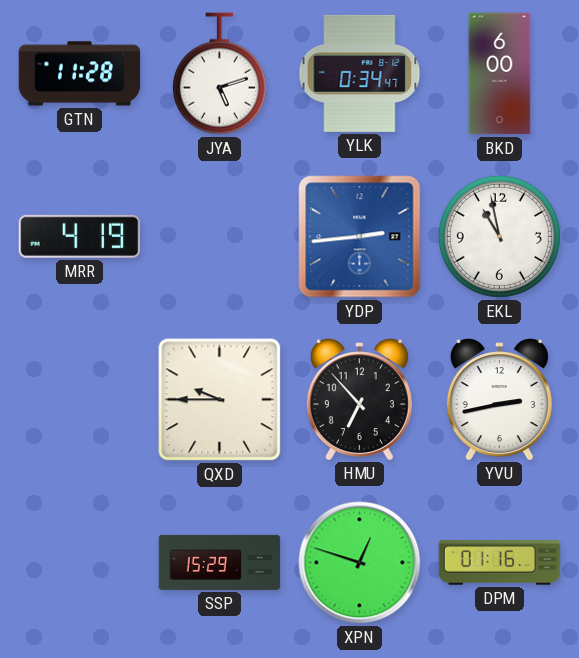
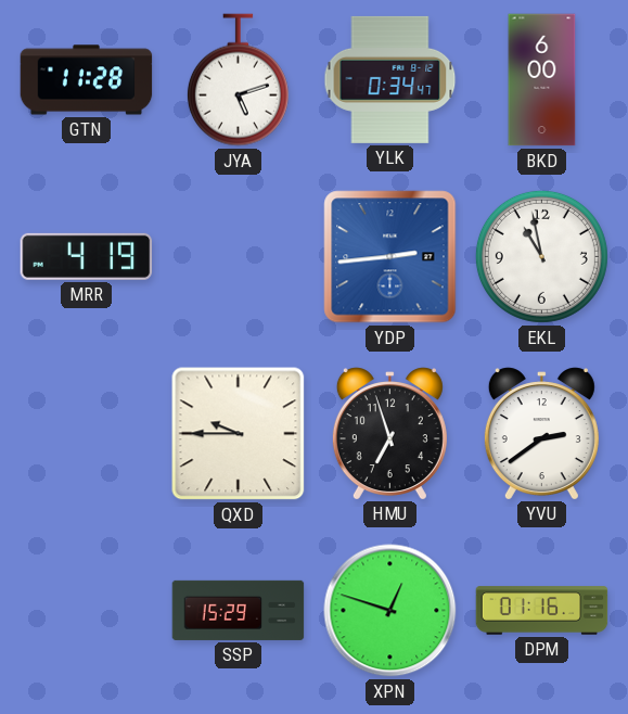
HMU: 6:53 -> 6:57 (389, 433)
YVU: 2:43 -> 2:39 (541, 433)
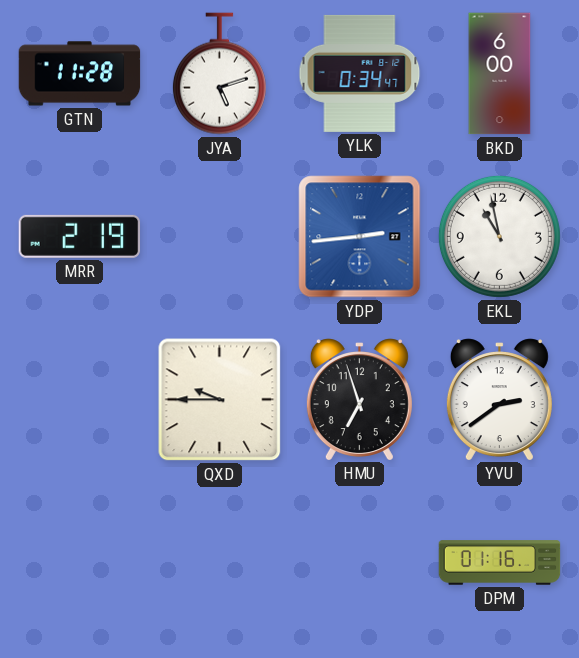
MRR: 4:19 -> 2:19 (80, 236)
SSP: 15:29 -> none (239, 610)
XPN: 12:48 -> none (390, 611)
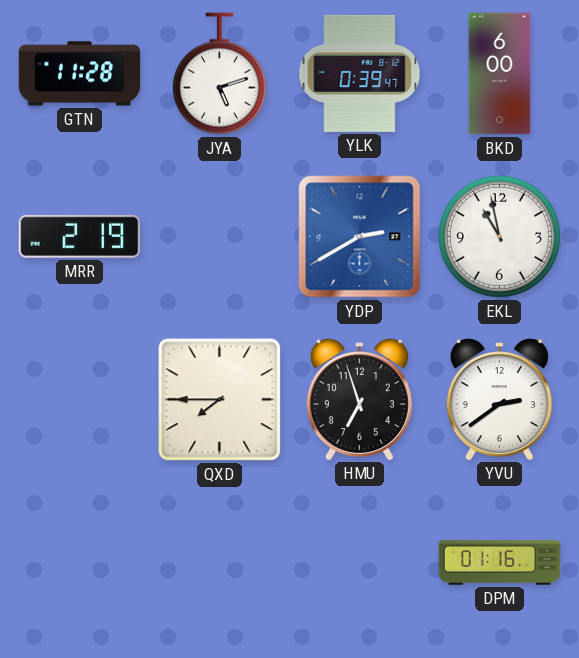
YLK: 0:34 -> 0:39 (360, 73)
YDP: 2:44 -> 2:40 (360, 237)
QXD: 9:45 -> 7:45 (220, 400)
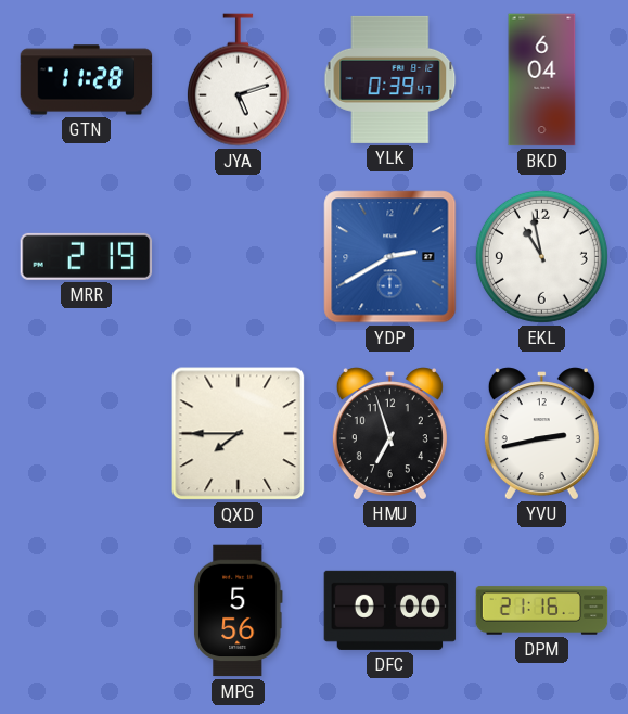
BKD: 6:00 -> 6:04 (542, 80)
YVU: 2:39 -> 2:43 (541, 433)
MPG: none -> 5:56 (239, 611)
DFC: none -> 0:00 (390, 610)
DPM: 01:16 -> 21:16 (542, 611)
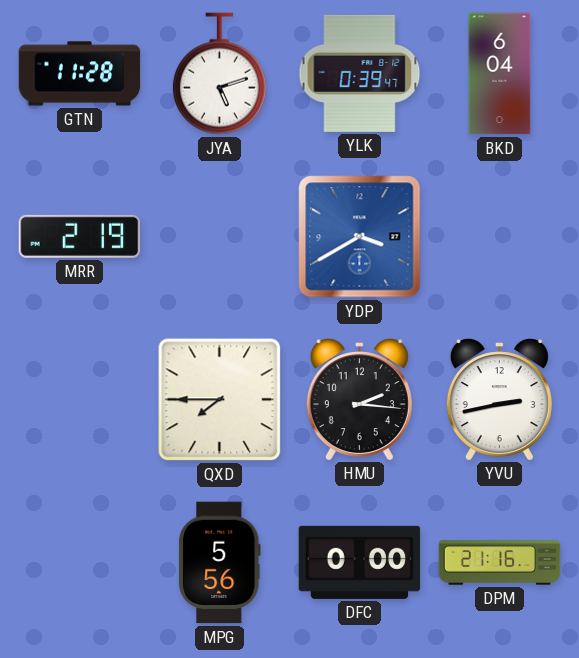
YDP: 2:40 -> 3:40 (360, 237)
EKL: 10:58 -> none (541, 256)
HMU: 6:57 -> 2:16 (359, 399)
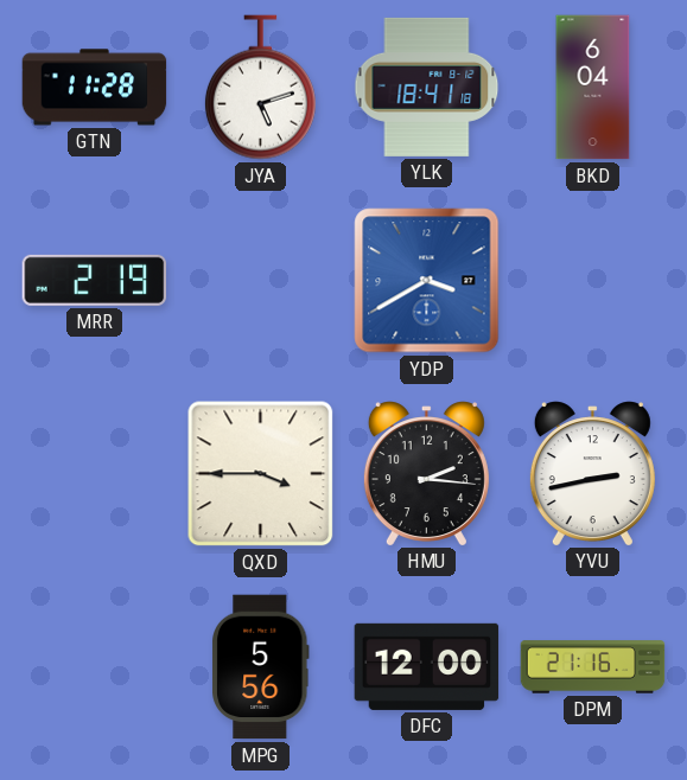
YLK: 0:39 -> 18:41 (427, 87)
QXD: 7:45 -> 3:45 (261, 474)
DFC: 0:00 -> 12:00 (427, 666)
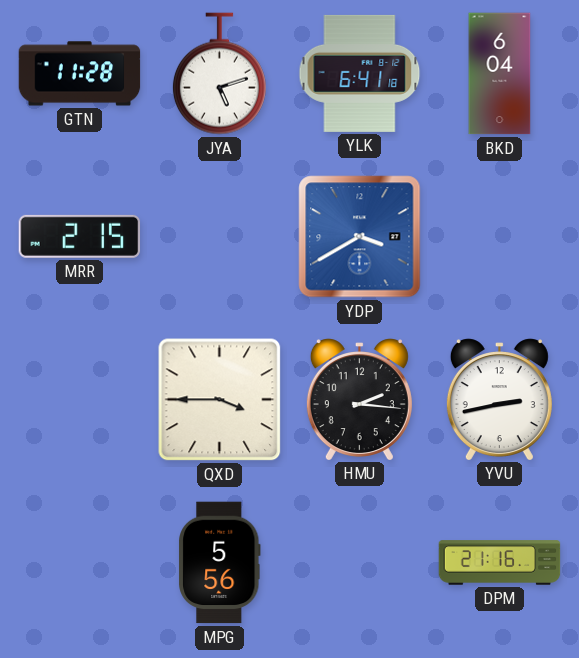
YLK: 18:41 -> 6:41 (360, 73)
MRR: 2:19 -> 2:15 (80, 236)
DFC: 12:00 -> none (427, 666)
